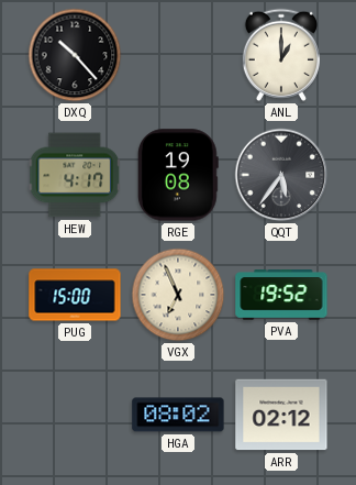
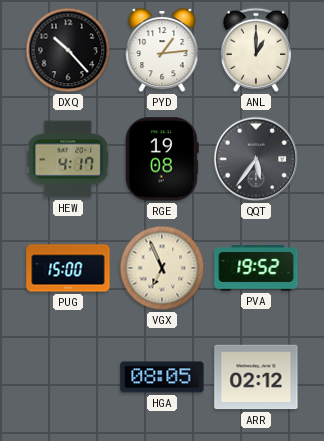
PYD: none -> 1:14 (162, 51)
HGA: 08:02 -> 08:05 (162, 377)
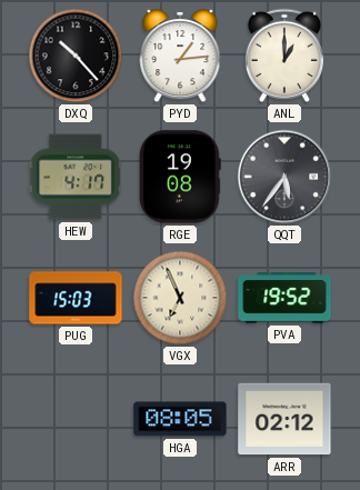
PUG: 15:00 -> 15:03 (76, 298)
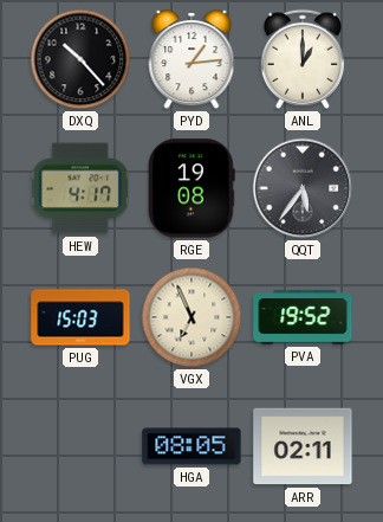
ARR: 02:12 -> 02:11 (303, 446)
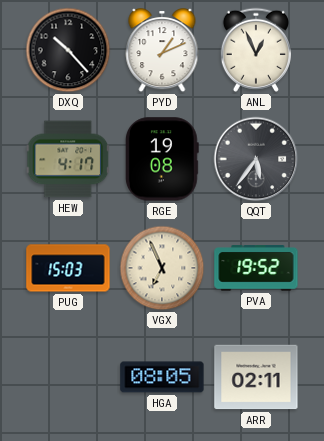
PYD: 1:14 -> 1:11 (162, 51)
ANL: 1:00 -> 12:56 (256, 50)
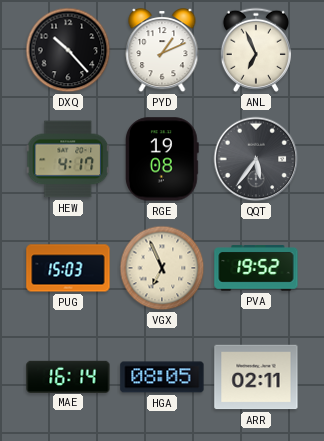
ANL: 12:56 -> 6:56 (256, 50)
MAE: none -> 16:14 (68, 376)
